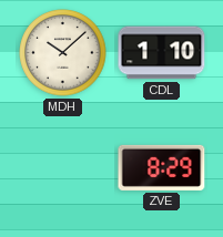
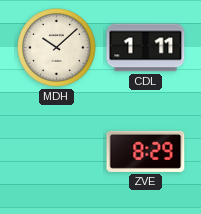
CDL: 1:10 -> 1:11 (146, 48)
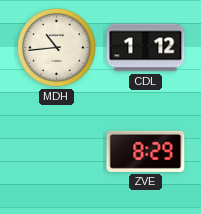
MDH: 10:08 -> 10:44 (57, 48)
CDL: 1:11 -> 1:12 (146, 48)
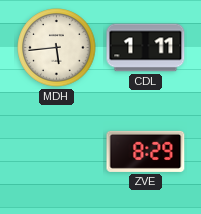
MDH: 10:44 -> 5:44 (57, 48)
CDL: 1:12 -> 1:11 (146, 48)
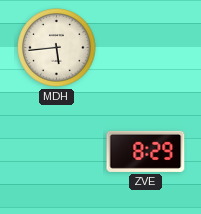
CDL: 1:11 -> none (146, 48)
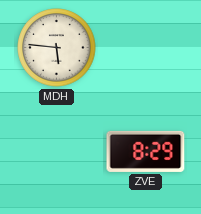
MDH: 5:44 -> 5:46 (57, 48)
